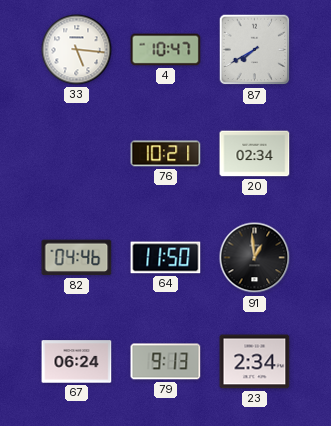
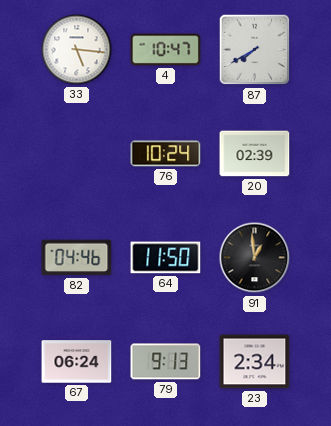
76: 10:21 -> 10:24 (166, 154)
20: 02:34 -> 02:39 (255, 154)
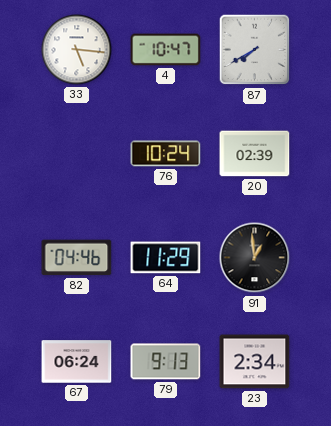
64: 11:50 -> 11:29 (166, 258)
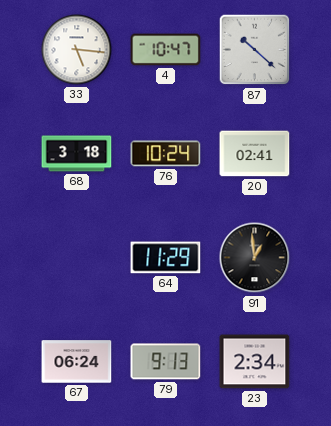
87: 7:40 -> 10:22 (255, 50)
68: none -> 3:18 (77, 154)
20: 02:39 -> 02:41 (255, 154)
82: 04:46 -> none (77, 258)
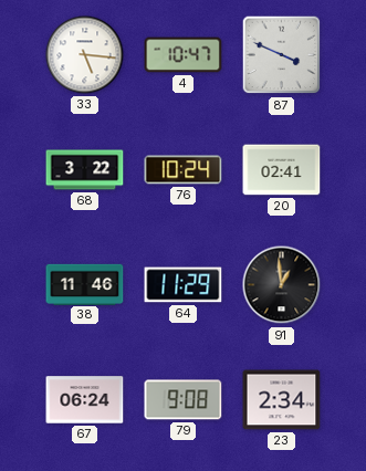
87: 10:22 -> 3:49 (282, 55)
68: 3:18 -> 3:22 (85, 170)
38: none -> 11:46 (85, 284)
79: 9:13 -> 9:08 (184, 400)
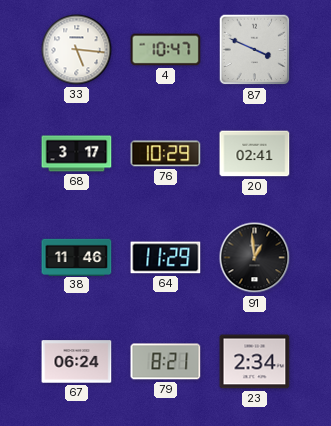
68: 3:22 -> 3:17 (77, 154)
76: 10:24 -> 10:29 (166, 154)
79: 9:08 -> 8:21 (166, 362)
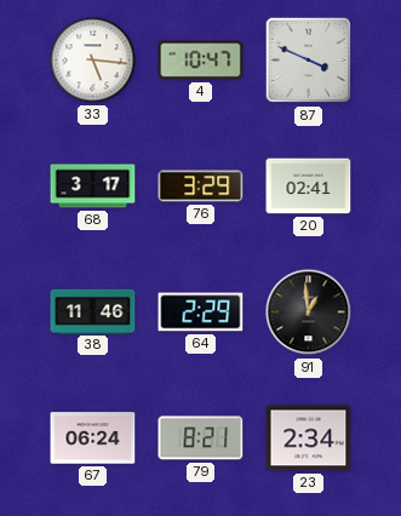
76: 10:29 -> 3:29 (201, 187)
64: 11:29 -> 2:29 (201, 313)
